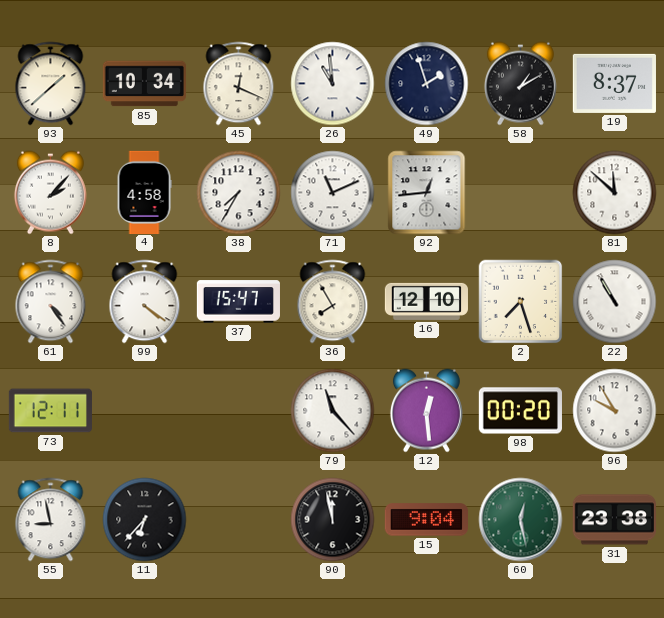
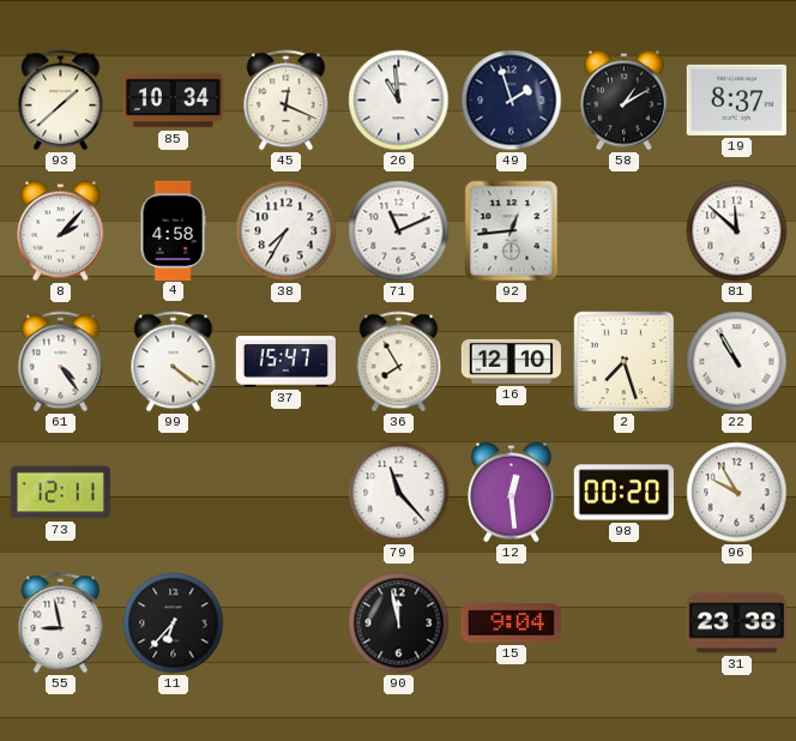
60: 12:28 -> none (521, 520)
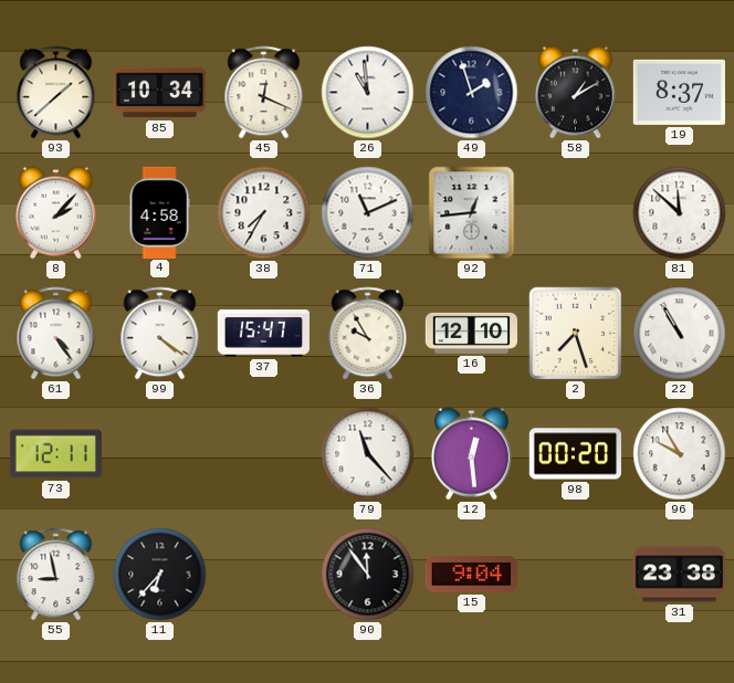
36: 7:55 -> 9:55 (368, 334)
90: 11:58 -> 11:54 (368, 575)
